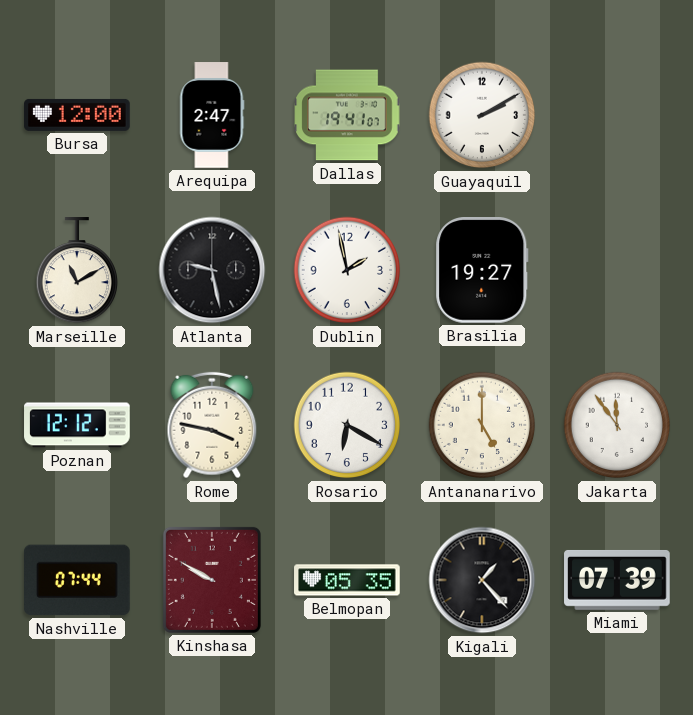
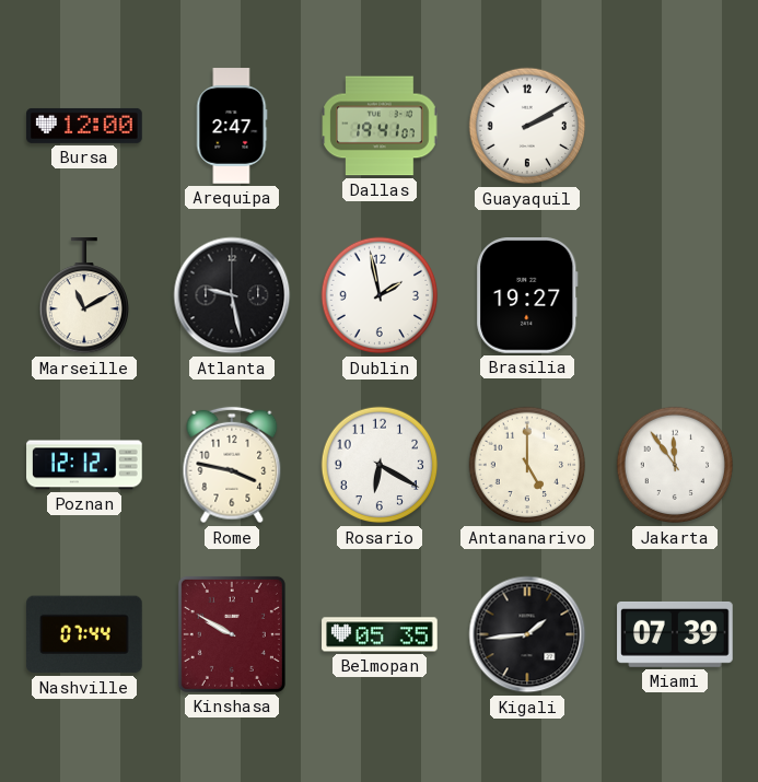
Kigali: 1:23 -> 1:44 (527, 634)
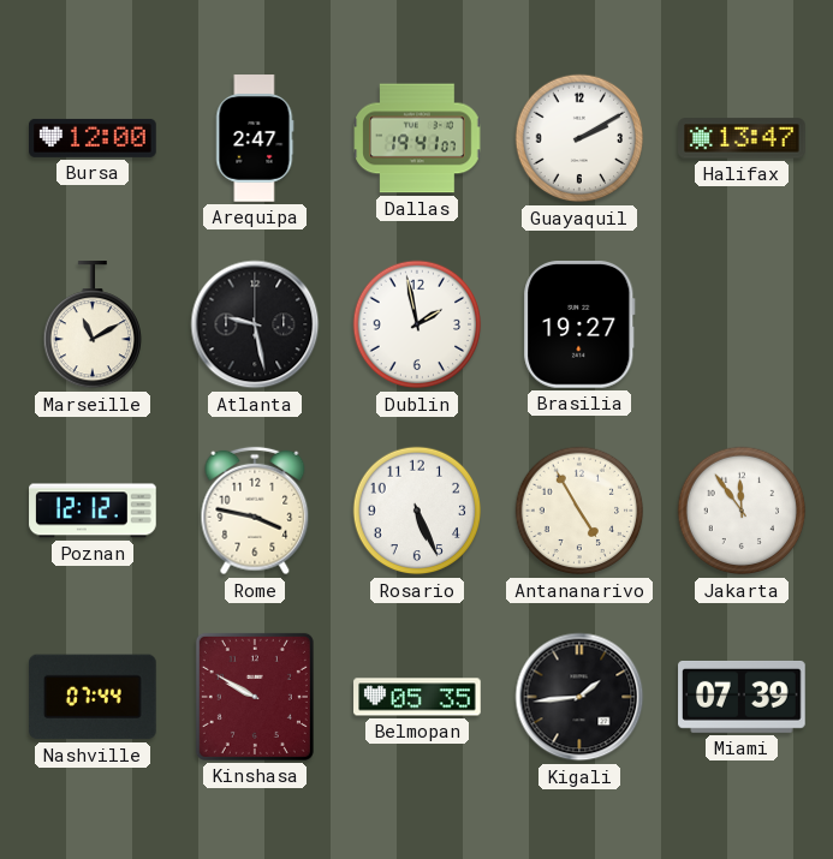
Halifax: none -> 13:47 (742, 138)
Rosario: 6:20 -> 5:26 (417, 511)
Antananarivo: 5:00 -> 4:55 (579, 511)
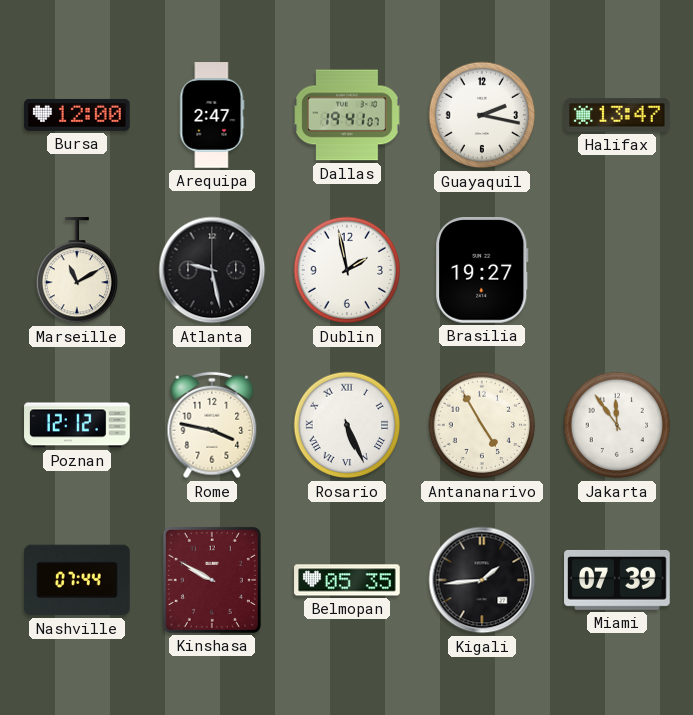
Guayaquil: 2:10 -> 2:17 (482, 115)
Rosario numerals: Arabic -> Roman (347, 425)
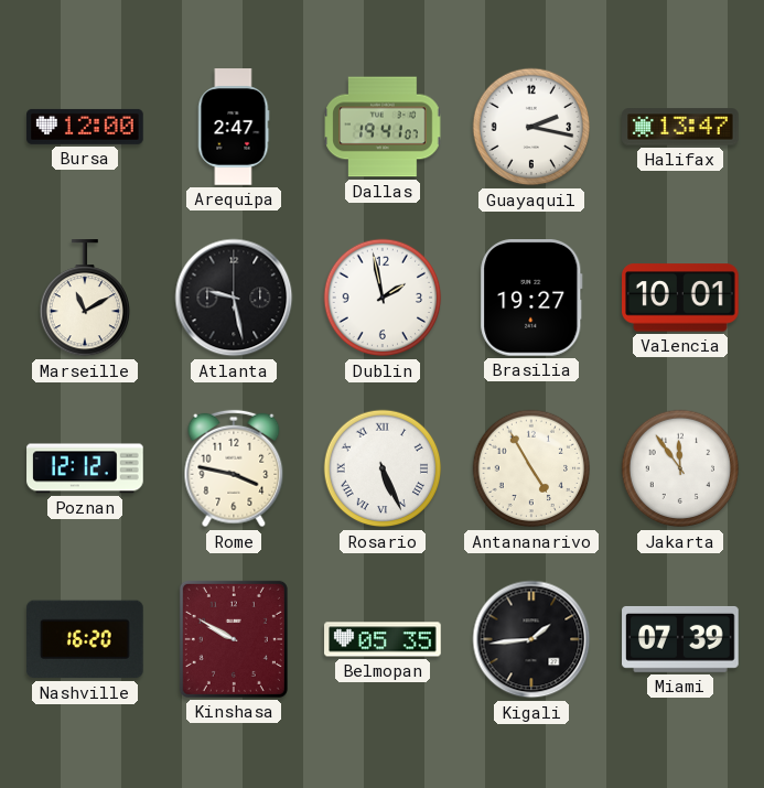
Valencia: none -> 10:01 (681, 298)
Nashville: 07:44 -> 16:20 (86, 639)
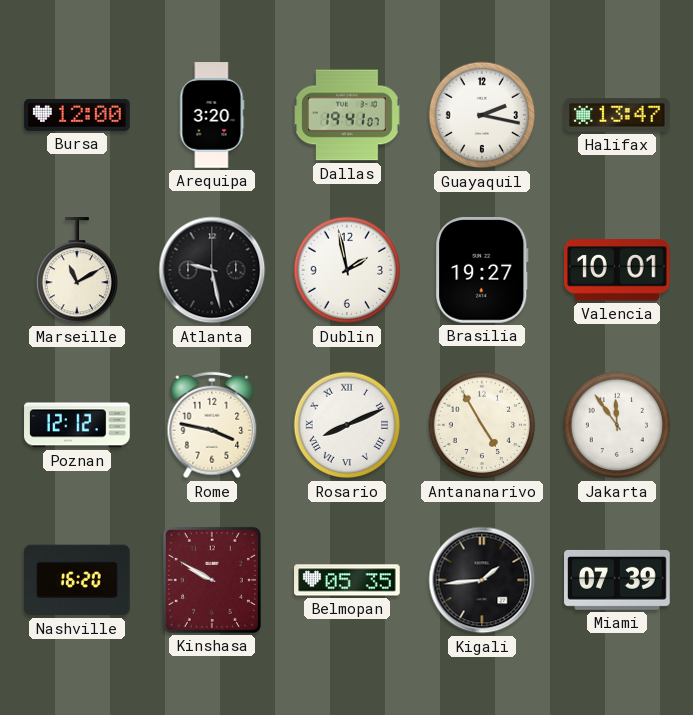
Arequipa: 2:47 -> 3:20 (212, 115)
Rosario: 5:26 -> 8:11 (347, 425)
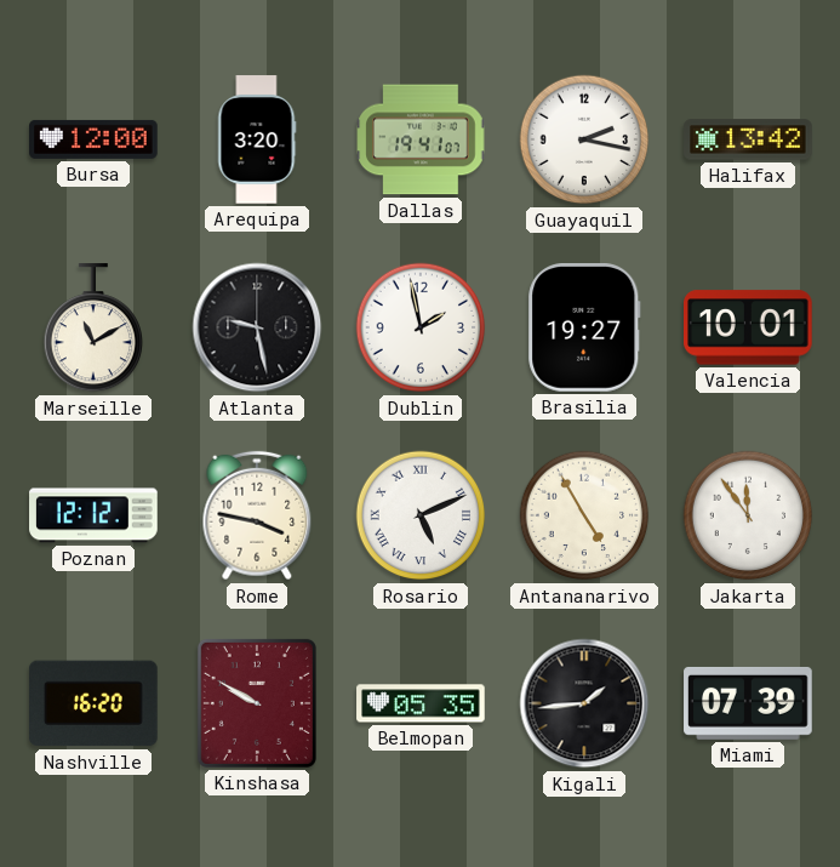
Halifax: 13:47 -> 13:42 (748, 139)
Rosario: 8:11 -> 5:11 (421, 515)
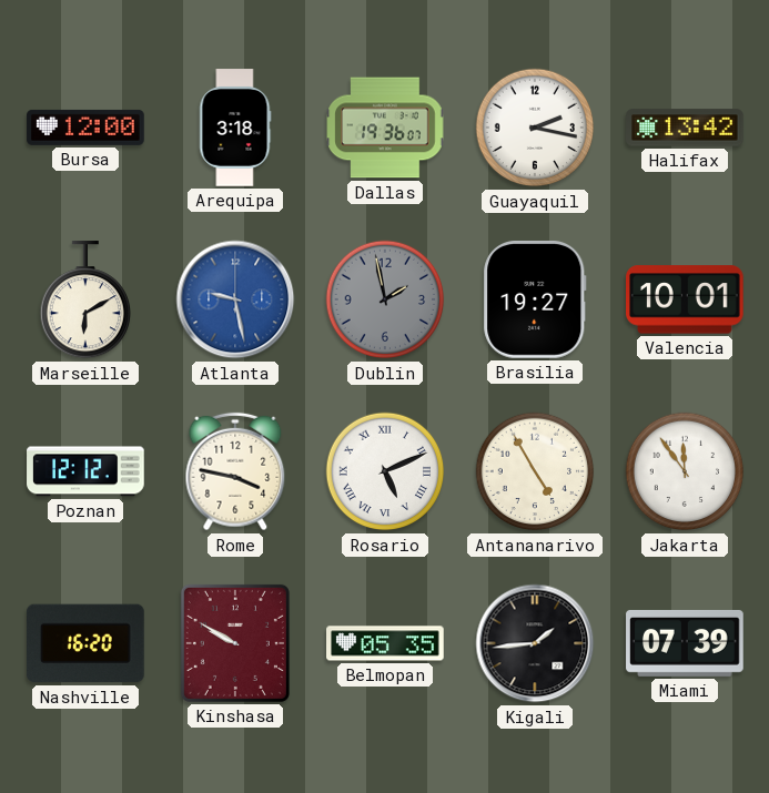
Arequipa: 3:20 -> 3:18 (235, 128)
Dallas: 19:41 -> 19:36 (385, 128)
Marseille: 11:10 -> 6:10 (84, 301)
Atlanta dial: black -> blue (235, 299)
Dublin dial: white -> grey (385, 299)
